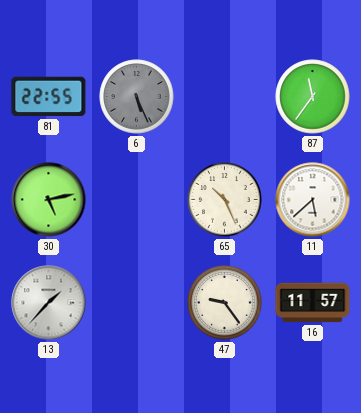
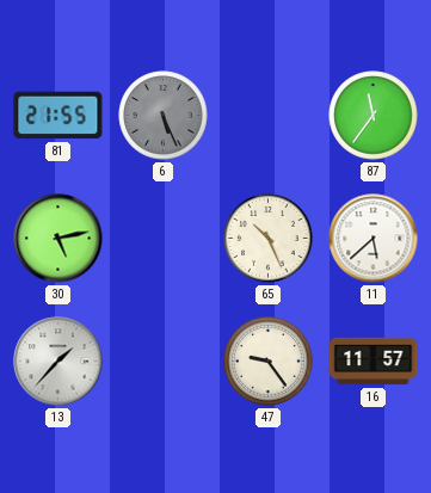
81: 22:55 -> 21:55 (59, 116)
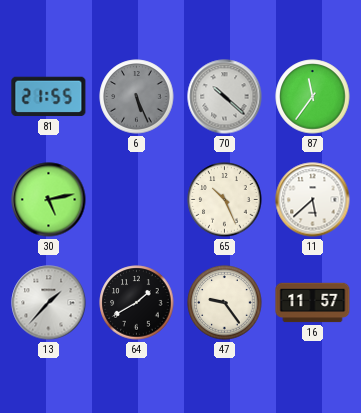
70: none -> 10:22 (225, 97)
64: none -> 1:40 (137, 303)
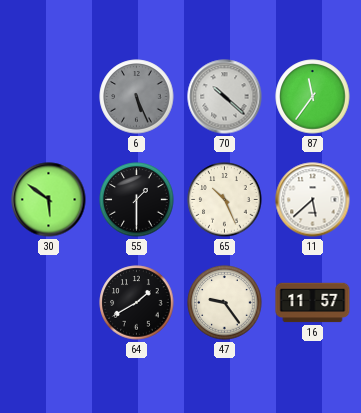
81: 21:55 -> none (49, 97)
30: 5:13 -> 5:51 (49, 200)
55: none -> 1:30 (137, 200)
13: 1:37 -> none (49, 303)
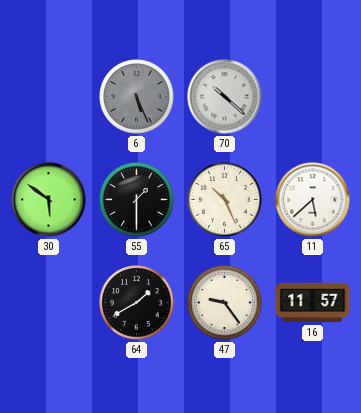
87: 11:36 -> none (313, 97)
